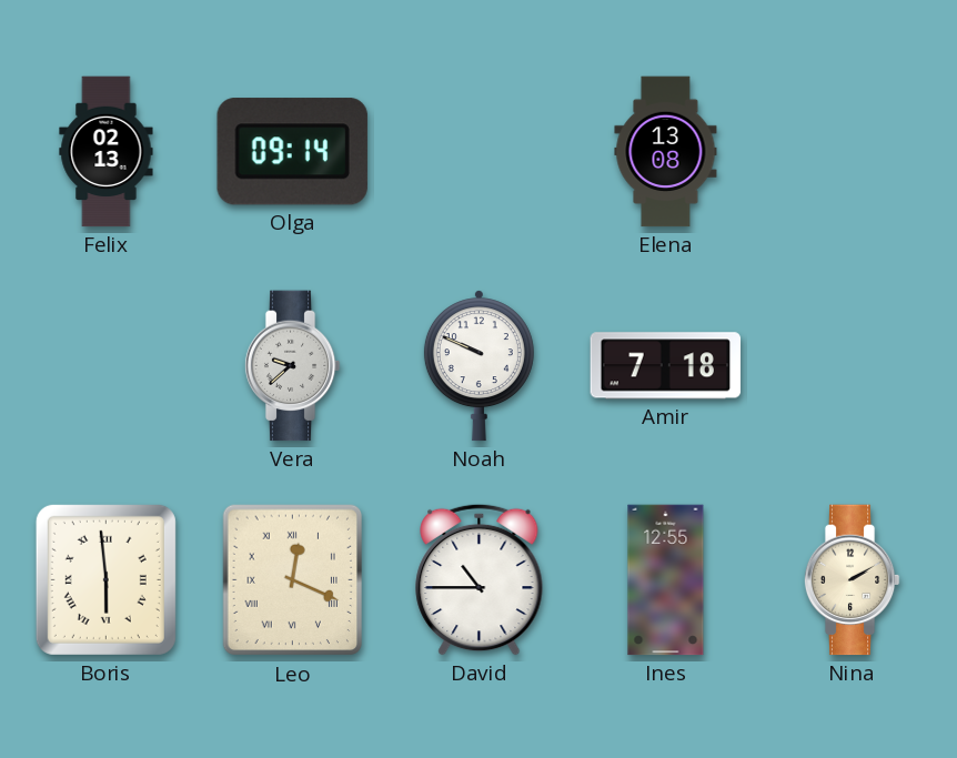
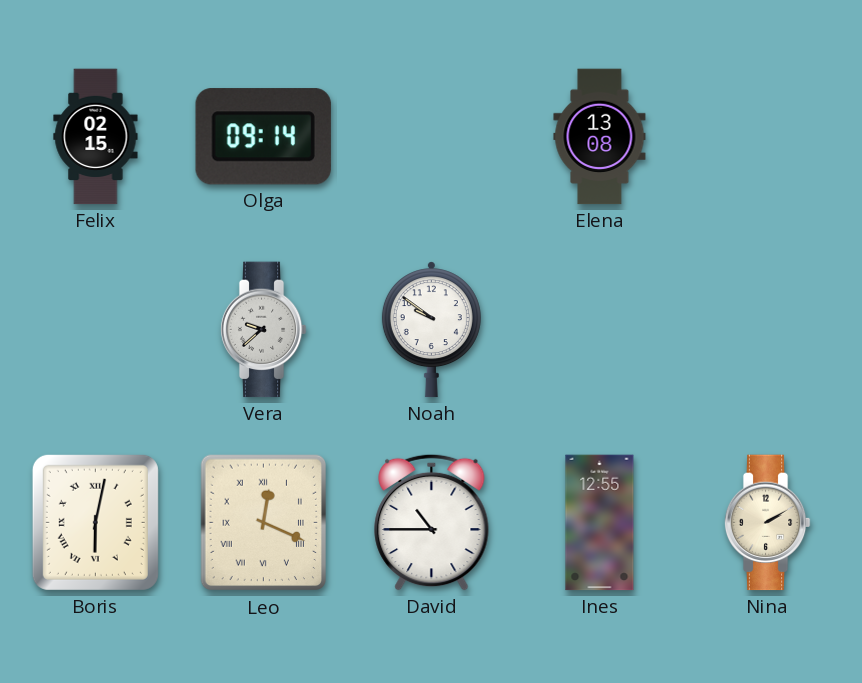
Felix: 02:13 -> 02:15 (96, 137)
Noah: 9:49 -> 9:51 (431, 330)
Amir: 7:18 -> none (666, 366)
Boris: 5:59 -> 6:02 (95, 522)
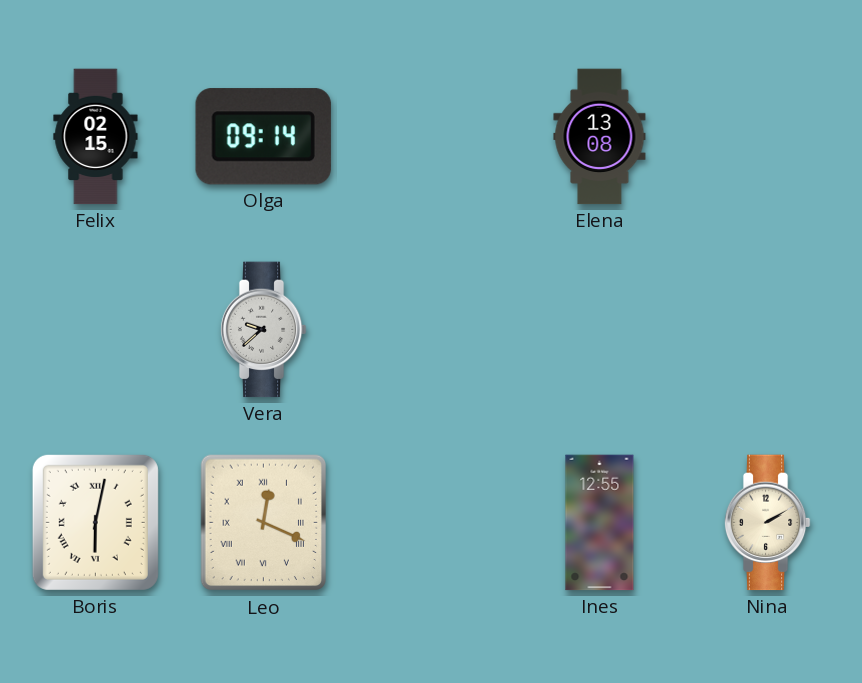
Noah: 9:51 -> none (431, 330)
David: 10:45 -> none (432, 522)
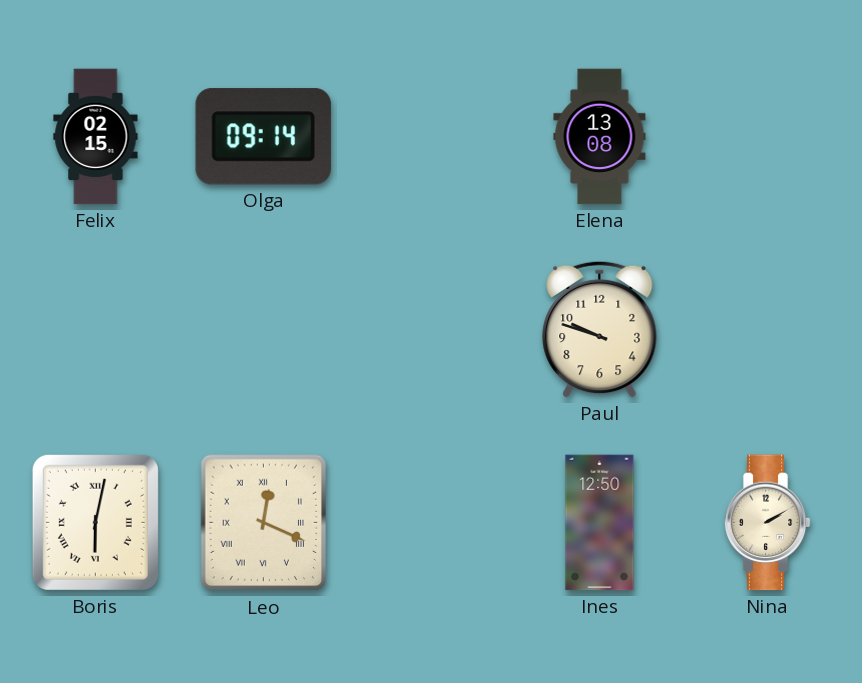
Vera: 9:38 -> none (263, 330)
Paul: none -> 9:48 (600, 329)
Ines: 12:55 -> 12:50 (600, 523)
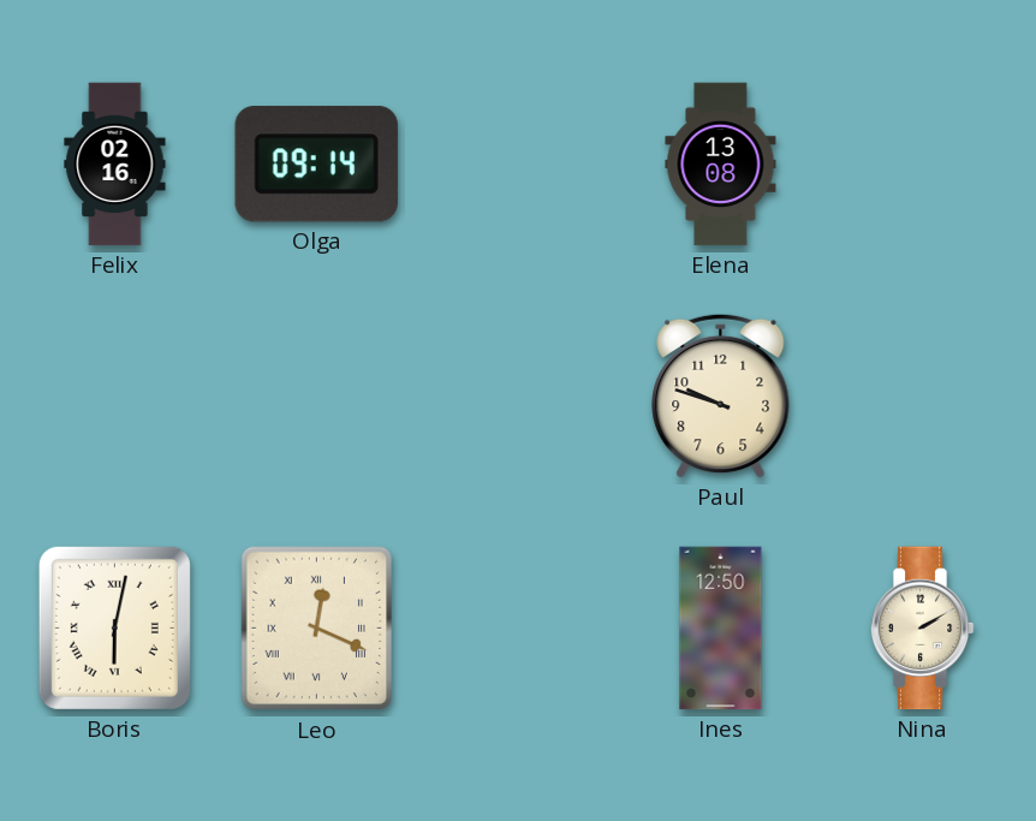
Felix: 02:15 -> 02:16 (115, 165)
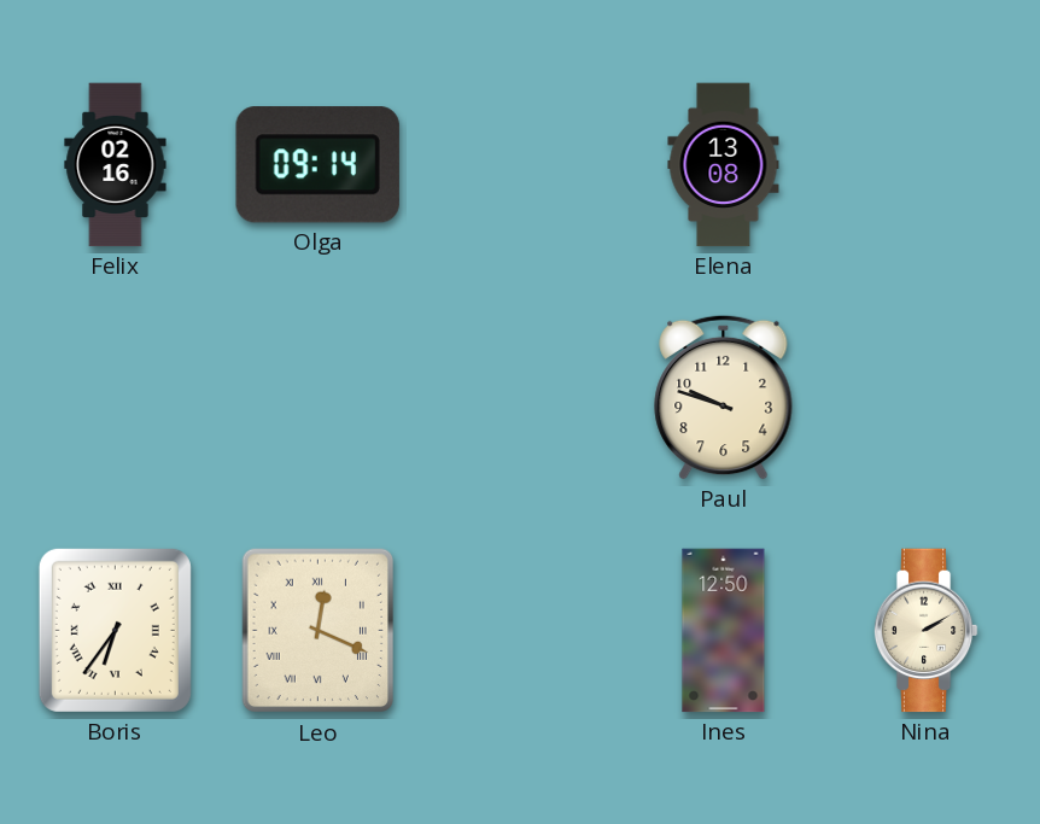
Boris: 6:02 -> 6:36 (115, 630)
